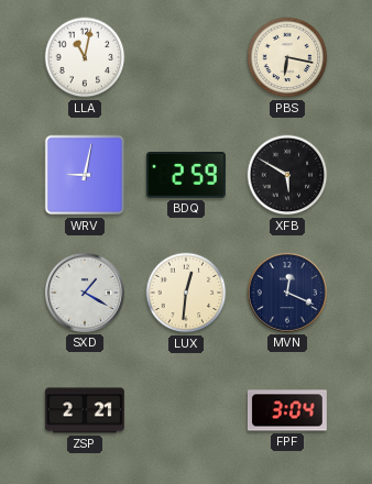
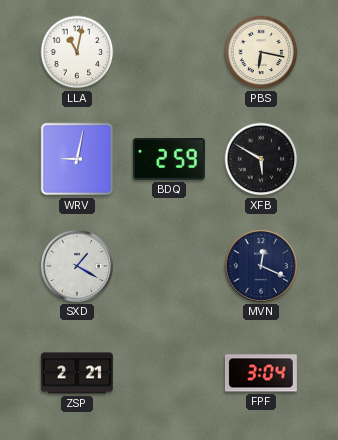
LUX: 12:31 -> none (186, 293)
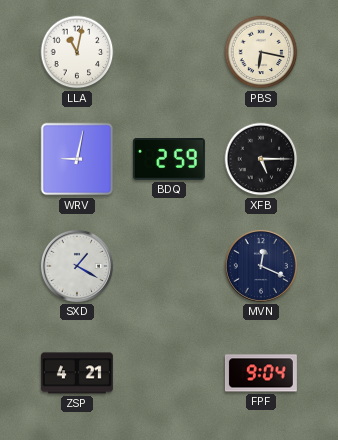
XFB: 5:50 -> 5:15 (261, 159)
ZSP: 2:21 -> 4:21 (77, 373)
FPF: 3:04 -> 9:04 (261, 373)
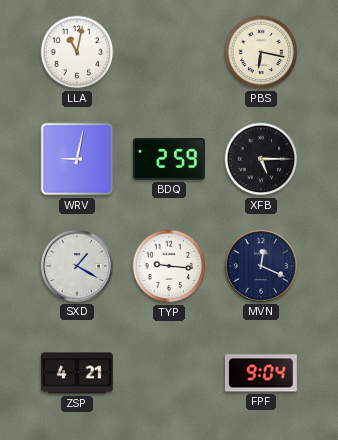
TYP: none -> 9:16 (169, 266)
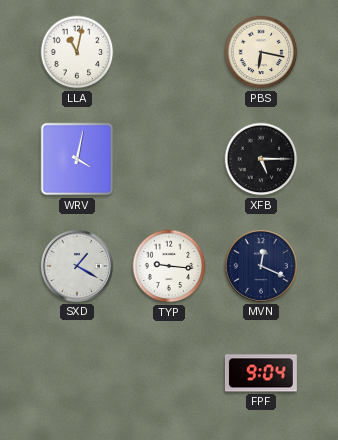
WRV: 9:02 -> 4:02 (77, 159)
BDQ: 2:59 -> none (169, 160)
ZSP: 4:21 -> none (77, 373)
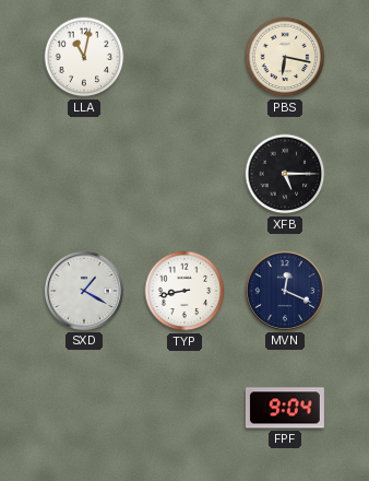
WRV: 4:02 -> none (77, 159)
TYP: 9:16 -> 8:43 (184, 291)
